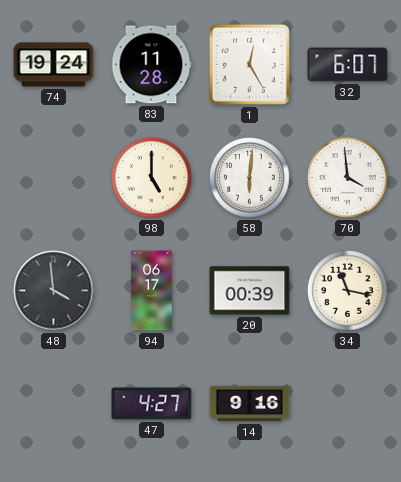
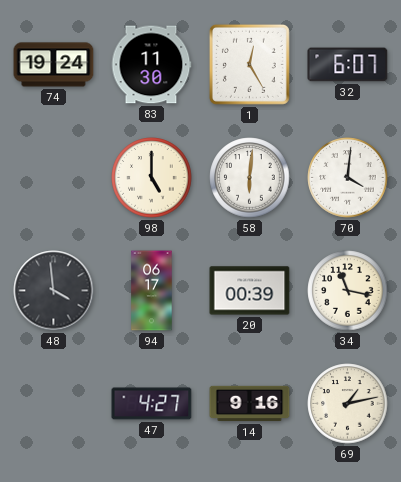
83: 11:28 -> 11:30 (151, 65)
70: 3:59 -> 4:01 (348, 178)
69: none -> 1:13 (348, 404)
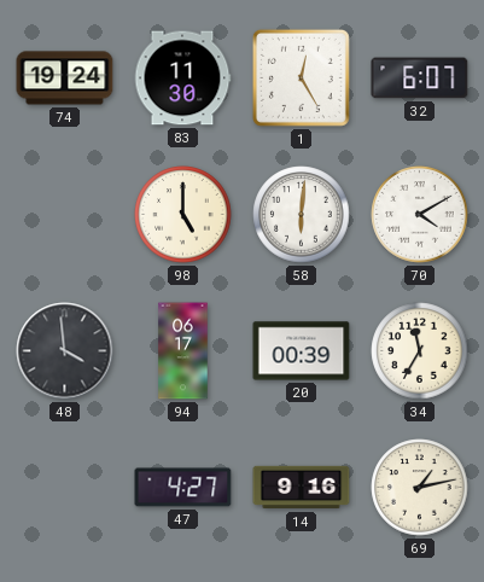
70: 4:01 -> 4:10 (420, 215)
34: 11:17 -> 11:35 (420, 351)
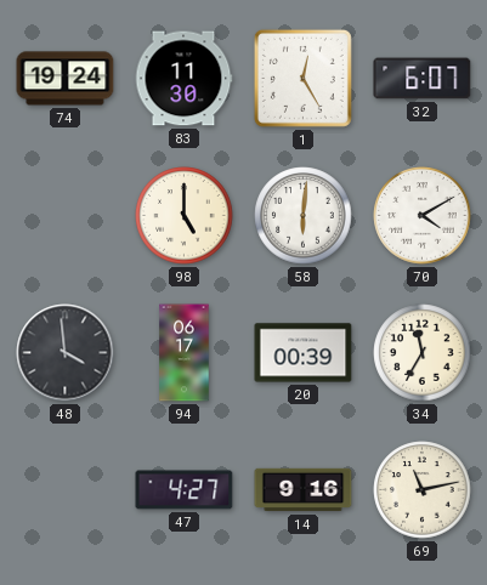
69: 1:13 -> 11:13 (423, 490)
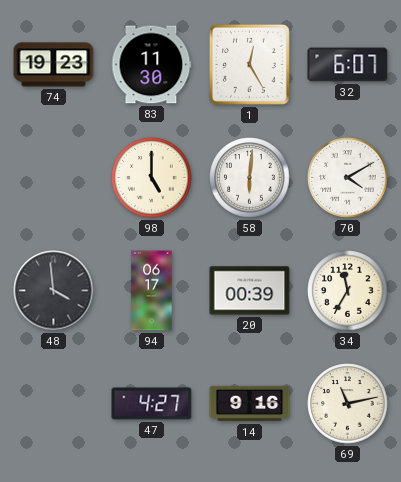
74: 19:24 -> 19:23 (54, 65)
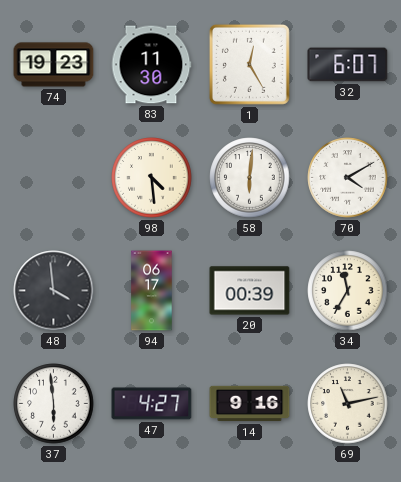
98: 5:00 -> 4:29 (152, 178)
37: none -> 5:59 (54, 404)
